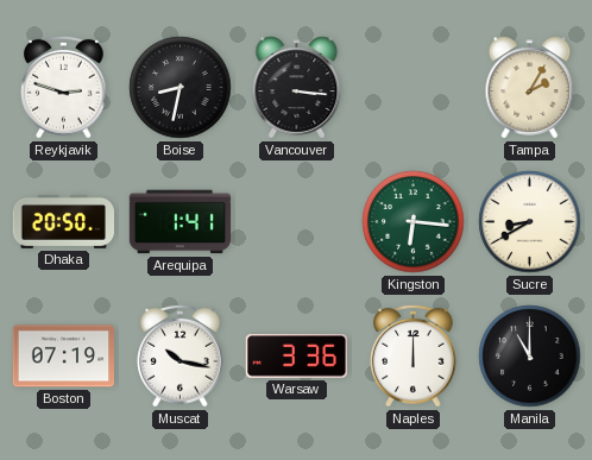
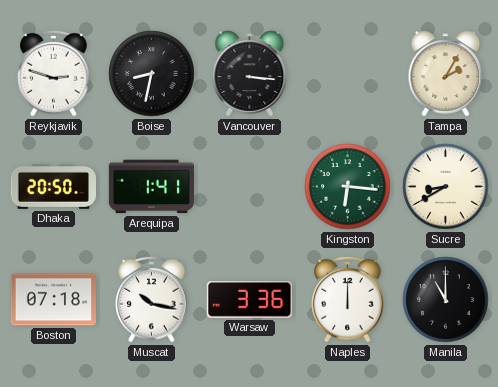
Boston: 07:19 -> 07:18 (54, 300)
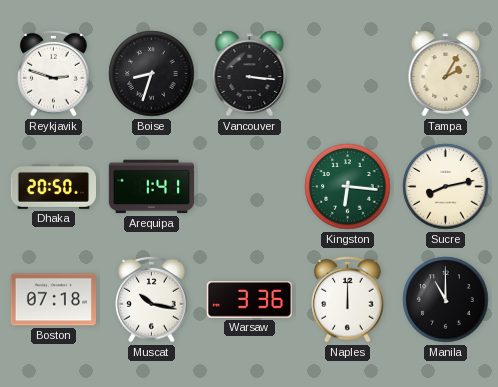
Boise: 8:32 -> 8:33 (152, 74)
Sucre: 8:40 -> 8:13 (446, 187)
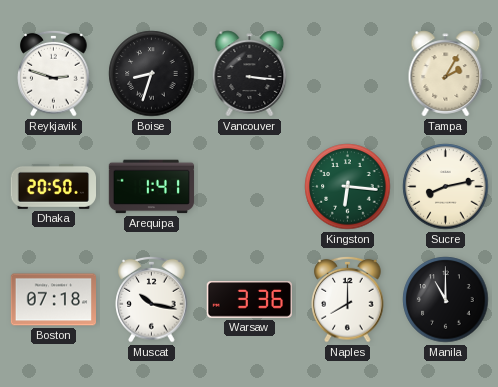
Naples: 12:00 -> 8:00 (348, 299)
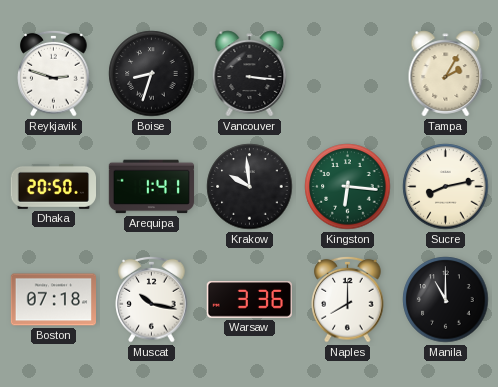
Krakow: none -> 9:59 (250, 187)
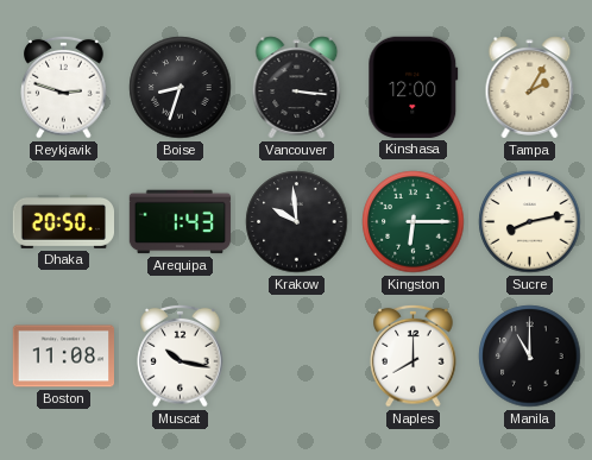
Kinshasa: none -> 12:00 (414, 87)
Arequipa: 1:41 -> 1:43 (181, 222)
Kingston: 6:16 -> 6:15 (414, 222)
Boston: 07:18 -> 11:08 (64, 357)
Warsaw: 3:36 -> none (249, 300)
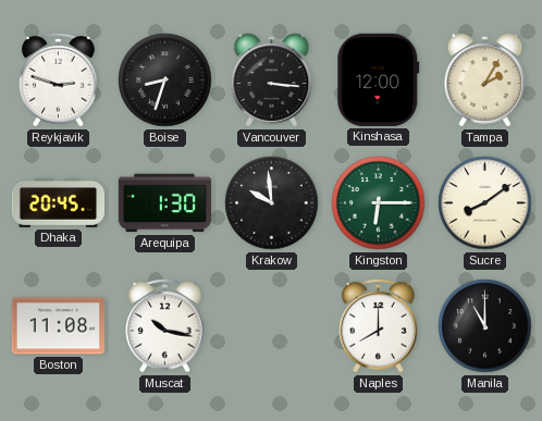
Dhaka: 20:50 -> 20:45 (58, 202)
Arequipa: 1:43 -> 1:30 (165, 203)
Sucre: 8:13 -> 8:09 (485, 203)
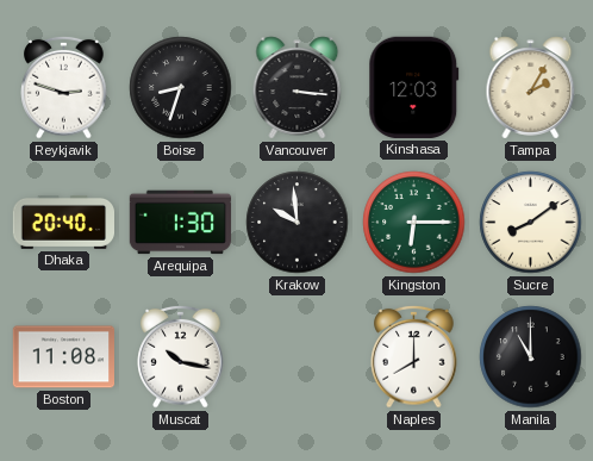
Kinshasa: 12:00 -> 12:03 (414, 87)
Dhaka: 20:45 -> 20:40 (63, 222)
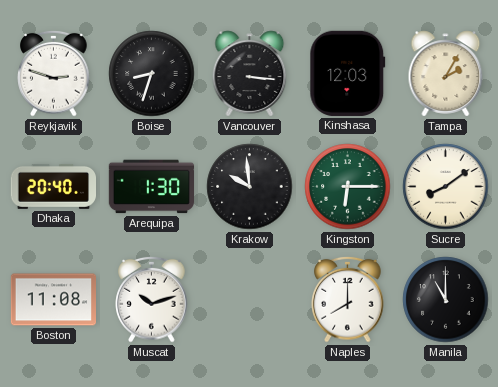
Muscat: 10:17 -> 10:12 (152, 299)
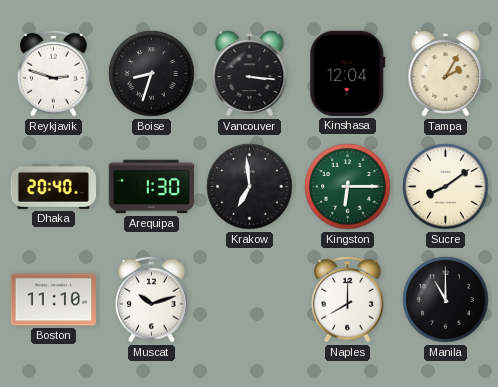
Kinshasa: 12:03 -> 12:04 (348, 73)
Krakow: 9:59 -> 6:59 (250, 187)
Boston: 11:08 -> 11:10 (54, 300)
